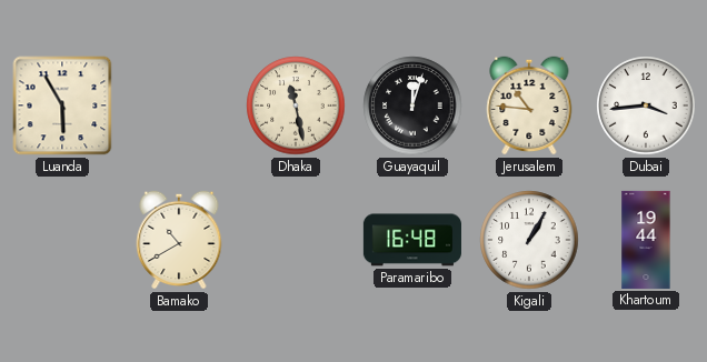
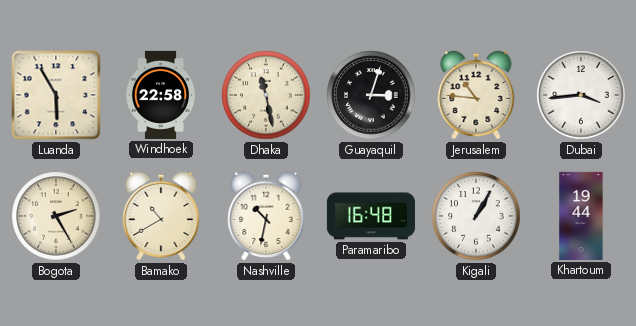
Windhoek: none -> 22:58 (161, 95)
Guayaquil: 12:03 -> 3:03 (371, 95)
Bogota: none -> 2:25 (56, 216)
Nashville: none -> 10:32 (266, 216)
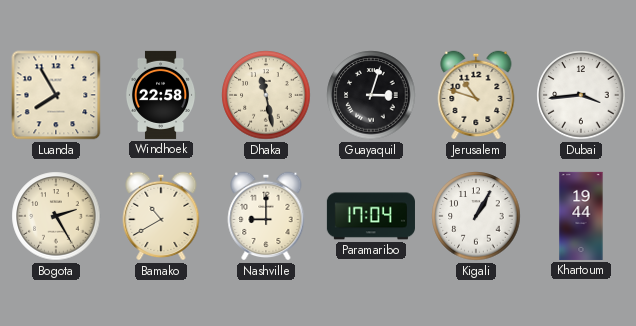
Luanda: 5:55 -> 7:55 (56, 95)
Jerusalem: 10:46 -> 10:48 (476, 95)
Nashville: 10:32 -> 9:00 (266, 216)
Paramaribo: 16:48 -> 17:04 (371, 216)
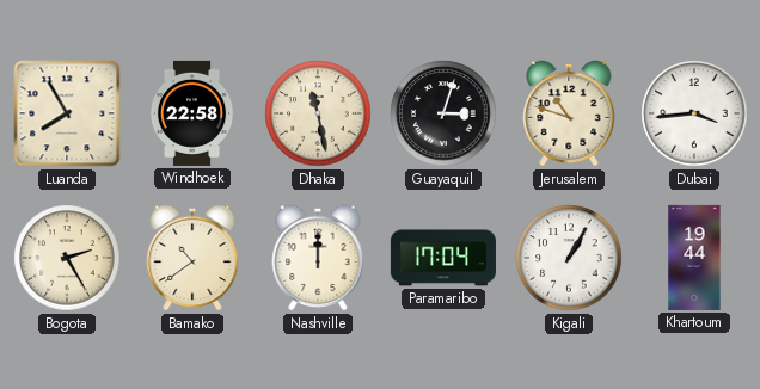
Bamako: 10:40 -> 10:39 (192, 258)
Nashville: 9:00 -> 12:00 (318, 258)
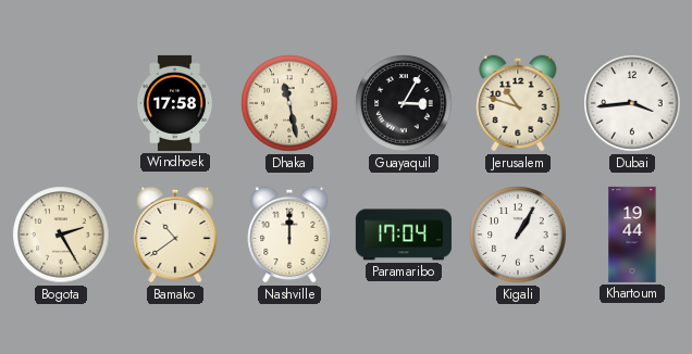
Luanda: 7:55 -> none (67, 113)
Windhoek: 22:58 -> 17:58 (175, 103)
Guayaquil: 3:03 -> 3:05 (404, 103)
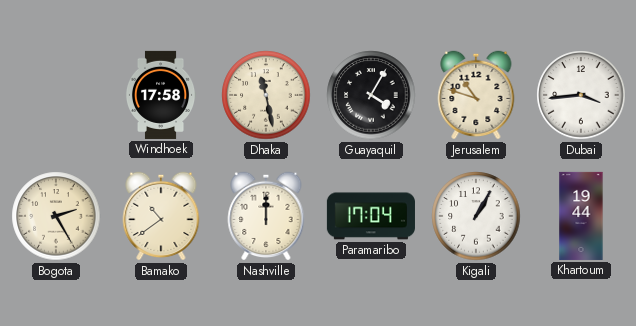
Guayaquil: 3:05 -> 4:05 (371, 95)
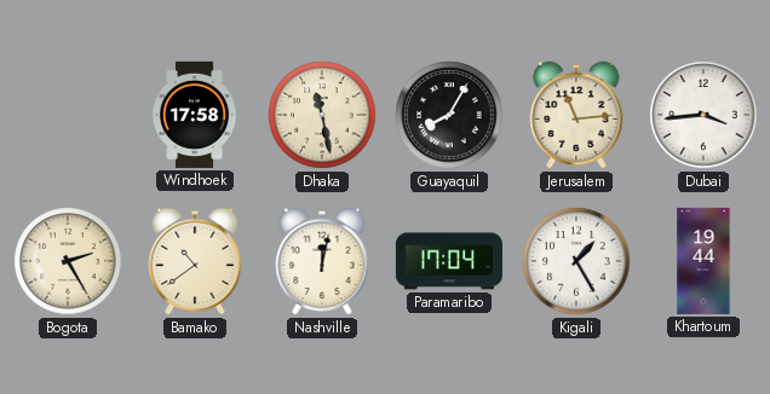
Guayaquil: 4:05 -> 8:05 (449, 115)
Jerusalem: 10:48 -> 11:14 (576, 115)
Nashville: 12:00 -> 12:02 (322, 261)
Kigali: 1:05 -> 1:25 (576, 261)
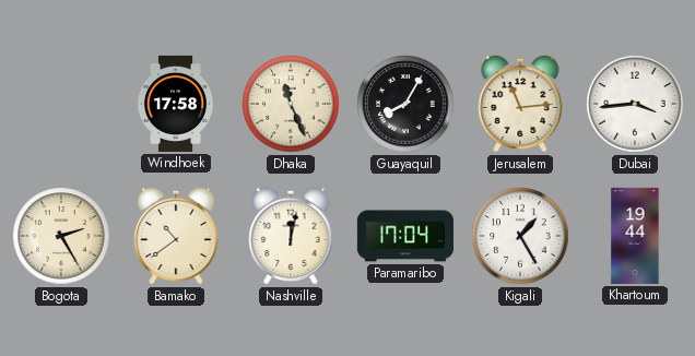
Dhaka: 11:28 -> 11:26 (291, 104)
